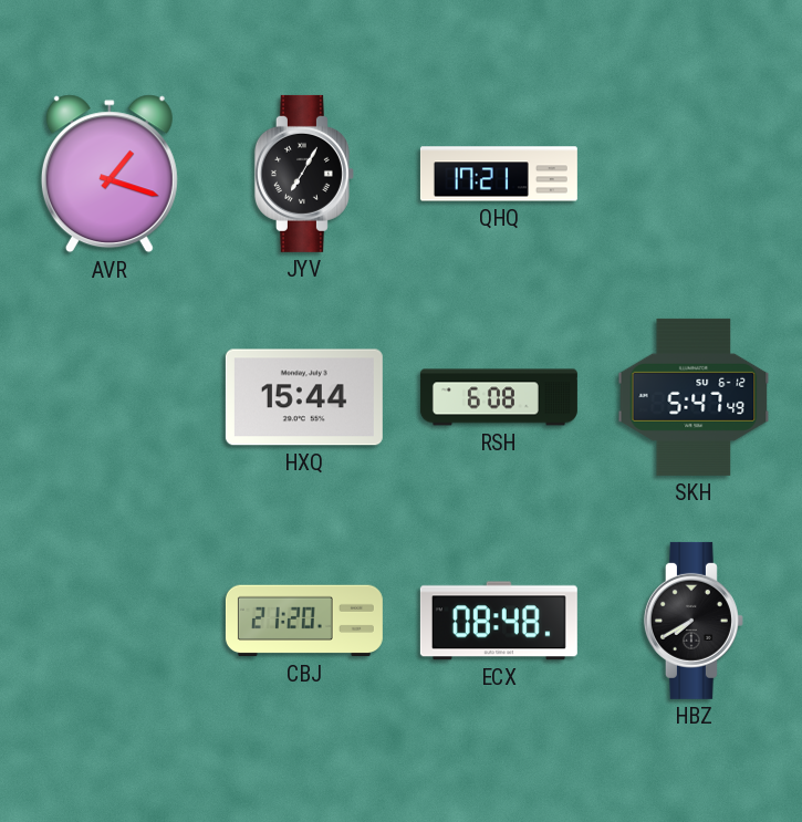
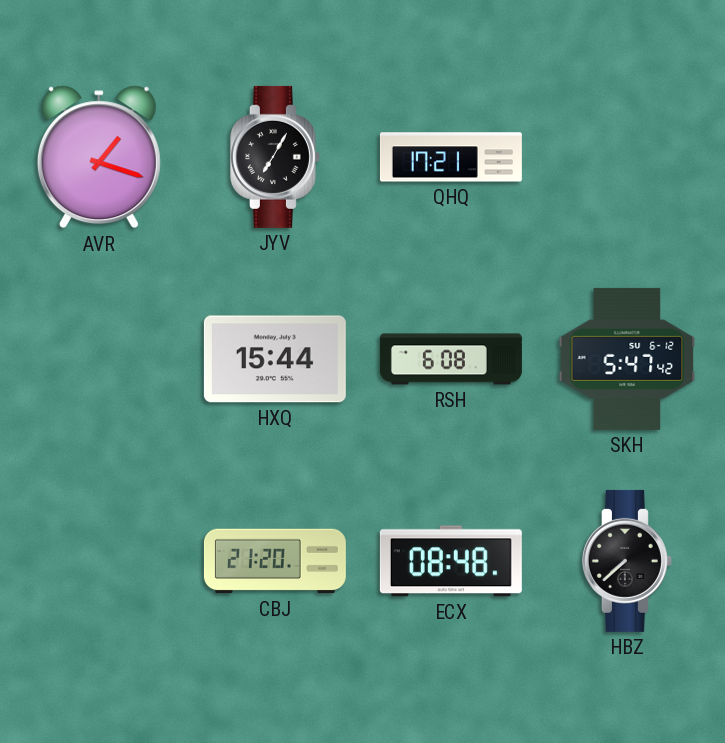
SKH: 5:47:49 -> 5:47:42 (627, 359)
HBZ: 7:40 -> 7:38 (627, 561)
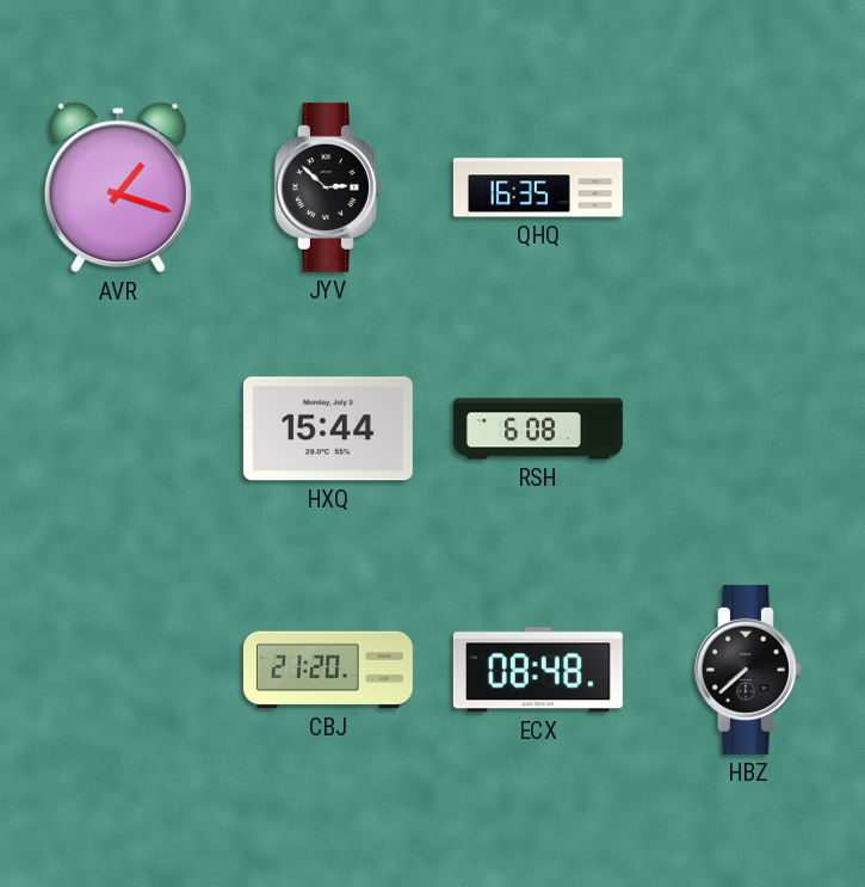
JYV: 7:05 -> 2:52 (328, 187)
QHQ: 17:21 -> 16:35 (538, 187)
SKH: 5:47 -> none (627, 359)
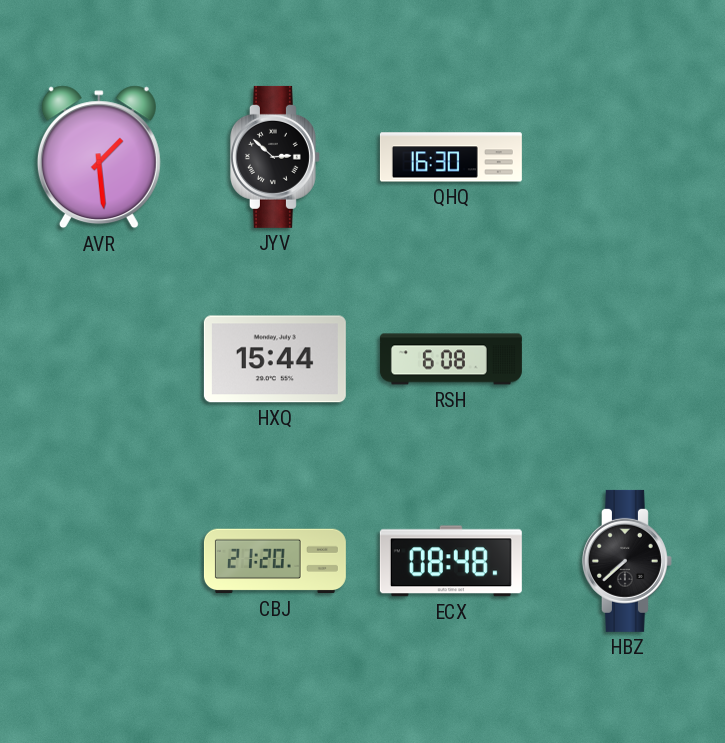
AVR: 1:18 -> 1:29 (99, 157)
QHQ: 16:35 -> 16:30 (451, 157)
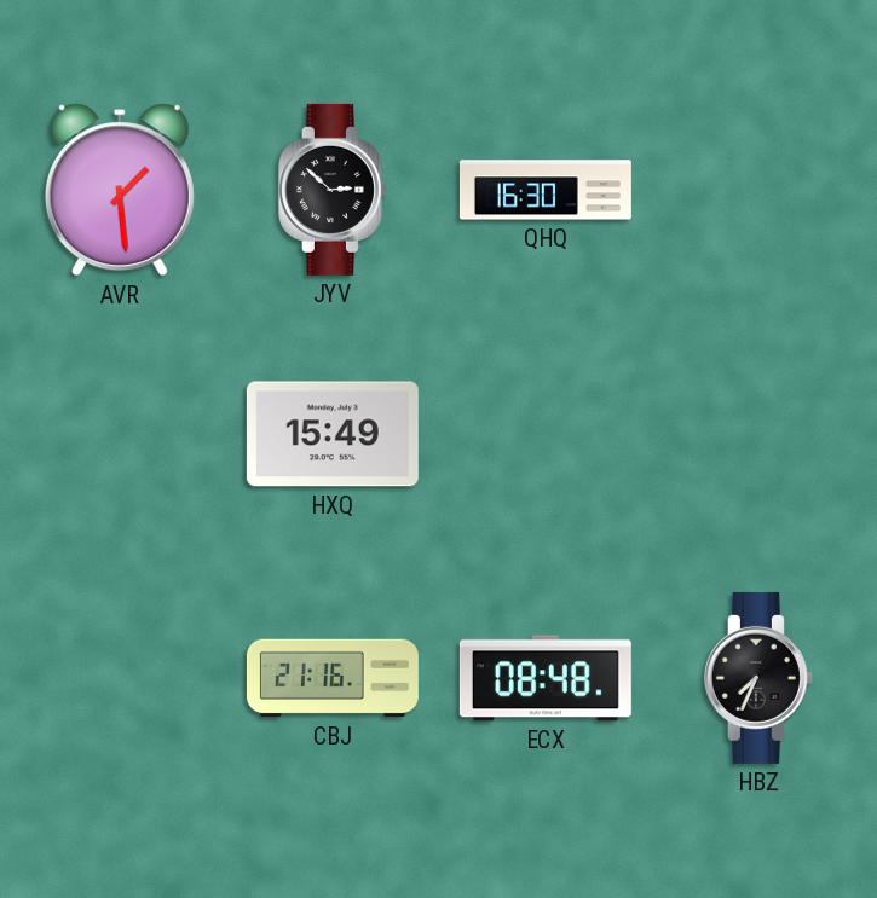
HXQ: 15:44 -> 15:49 (333, 434)
RSH: 6:08 -> none (451, 359)
CBJ: 21:20 -> 21:16 (333, 678)
HBZ: 7:38 -> 7:34 (758, 678)
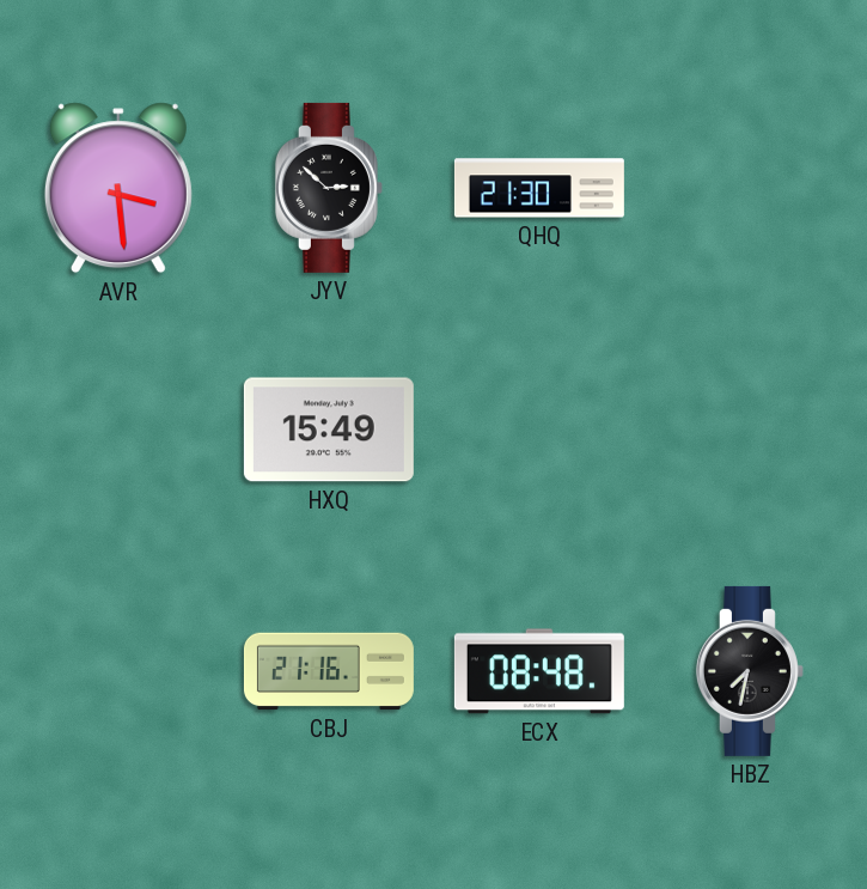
AVR: 1:29 -> 3:29 (118, 188)
QHQ: 16:30 -> 21:30 (539, 188)
HBZ: 7:34 -> 7:32 (750, 671)
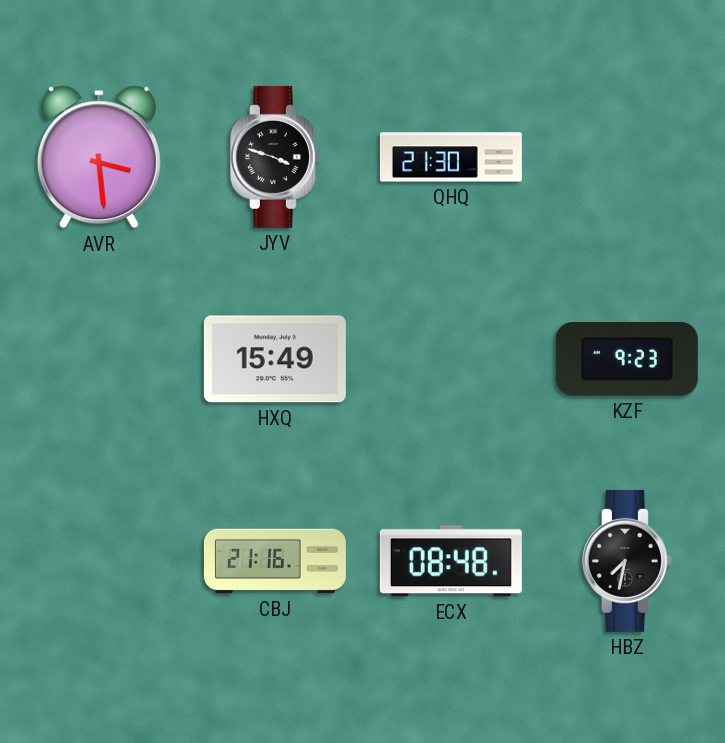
JYV: 2:52 -> 3:48 (275, 157)
KZF: none -> 9:23 (627, 360)
